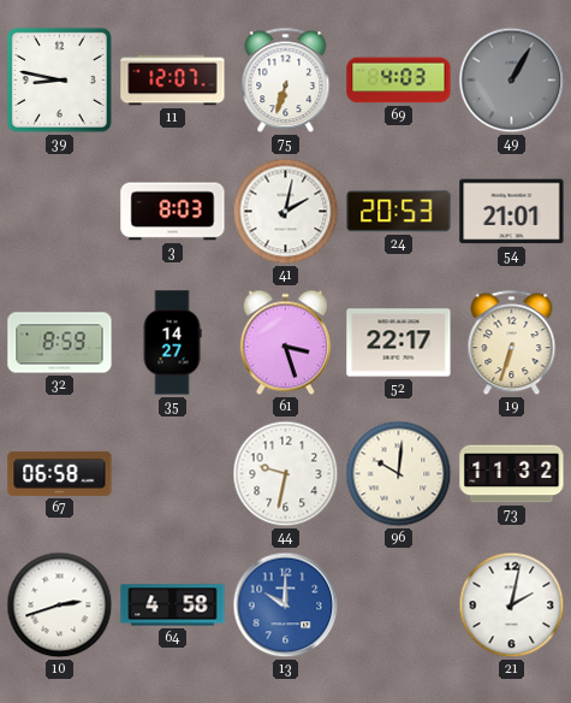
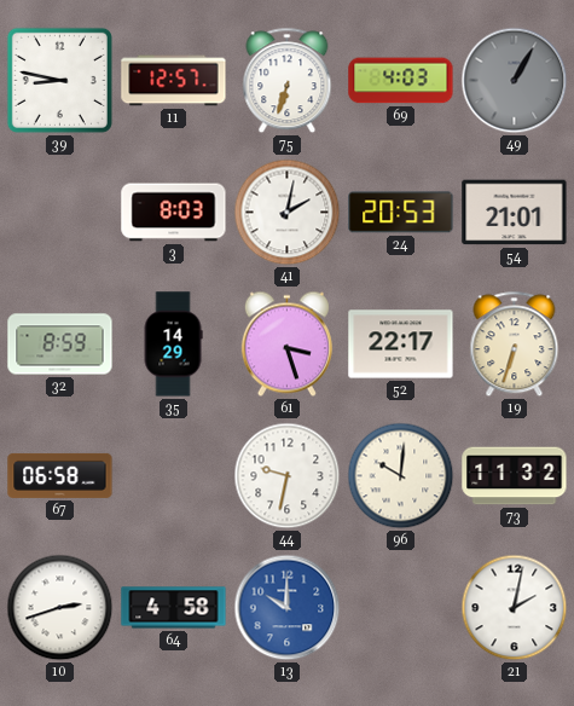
11: 12:07 -> 12:57 (174, 81)
35: 14:27 -> 14:29 (173, 345)
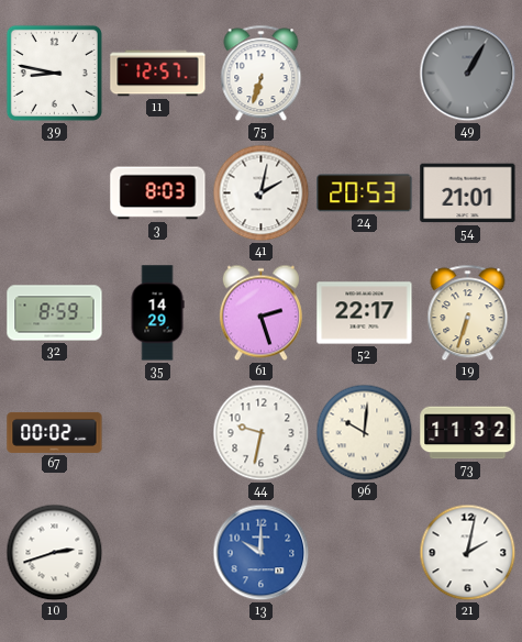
69: 4:03 -> none (401, 81)
61: 3:27 -> 2:27 (260, 313)
67: 06:58 -> 00:02 (55, 432)
64: 4:58 -> none (174, 608)
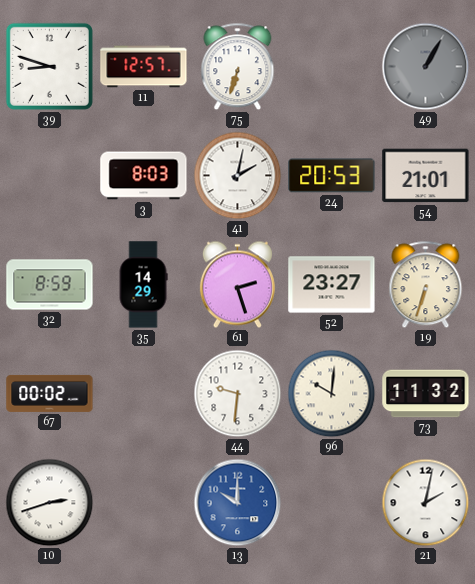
39: 8:47 -> 8:48 (49, 66)
52: 22:17 -> 23:27 (332, 285)
44: 9:32 -> 9:31 (238, 394)
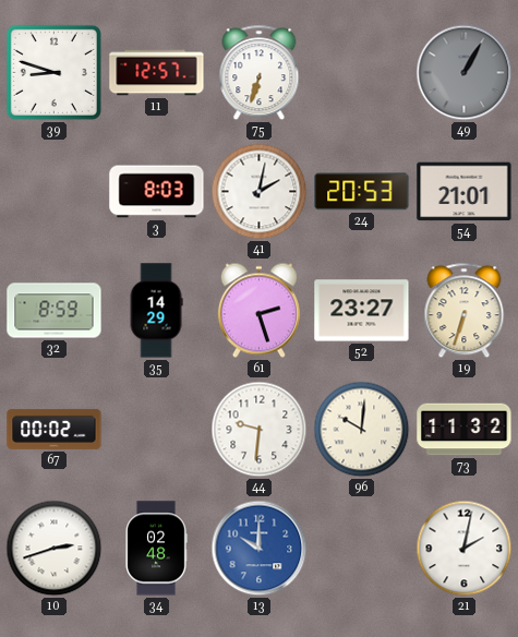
34: none -> 02:48 (156, 549)
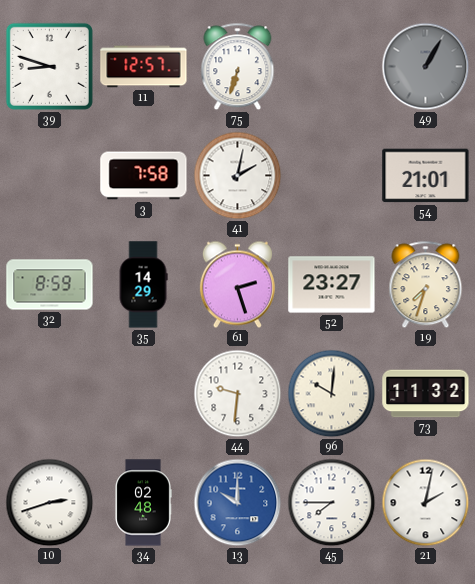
3: 8:03 -> 7:58 (144, 176)
24: 20:53 -> none (362, 192)
19: 6:33 -> 7:33 (426, 285)
67: 00:02 -> none (55, 429)
45: none -> 7:45 (332, 503)
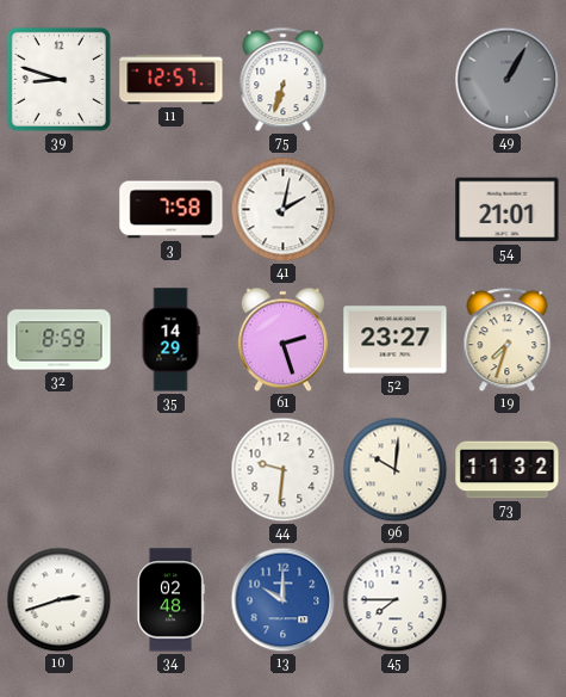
21: 2:02 -> none (426, 503)
